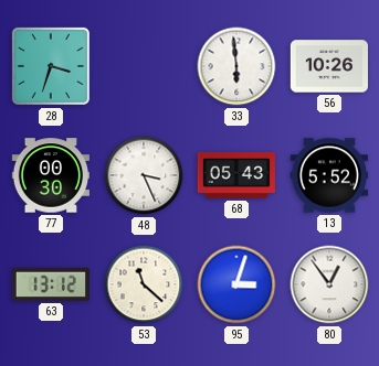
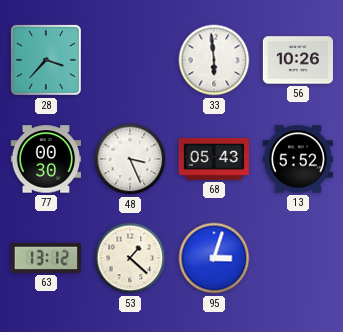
28: 3:33 -> 3:37 (46, 60)
53: 11:22 -> 1:22 (130, 258)
80: 12:54 -> none (329, 284)
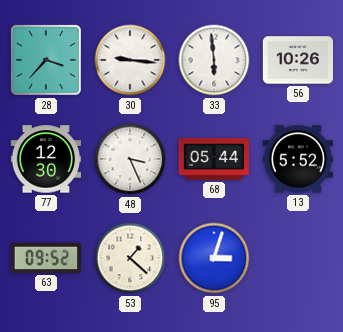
30: none -> 9:16 (130, 60)
77: 00:30 -> 12:30 (45, 159)
68: 05:43 -> 05:44 (214, 159)
63: 13:12 -> 09:52 (45, 258)
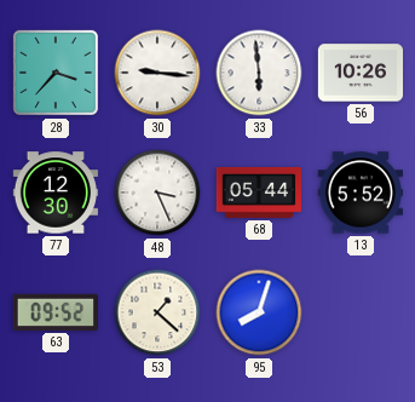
95: 3:03 -> 8:03 (259, 312)
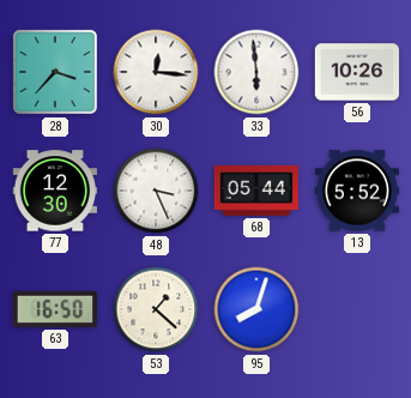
30: 9:16 -> 12:16 (156, 72)
63: 09:52 -> 16:50 (54, 309)
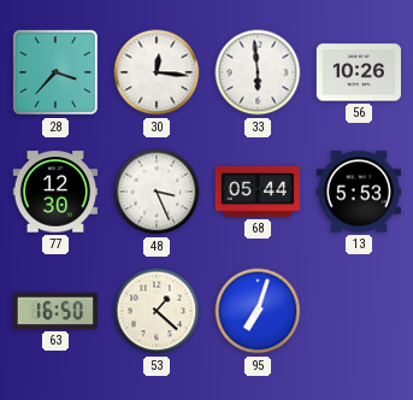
13: 5:52 -> 5:53 (358, 192)
95: 8:03 -> 7:03 (258, 311)
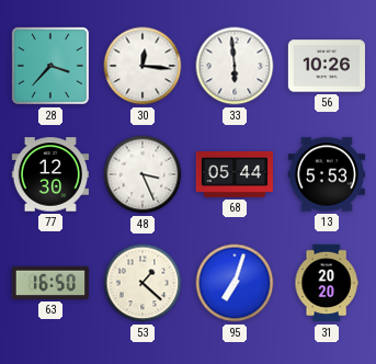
31: none -> 20:20 (327, 283)
